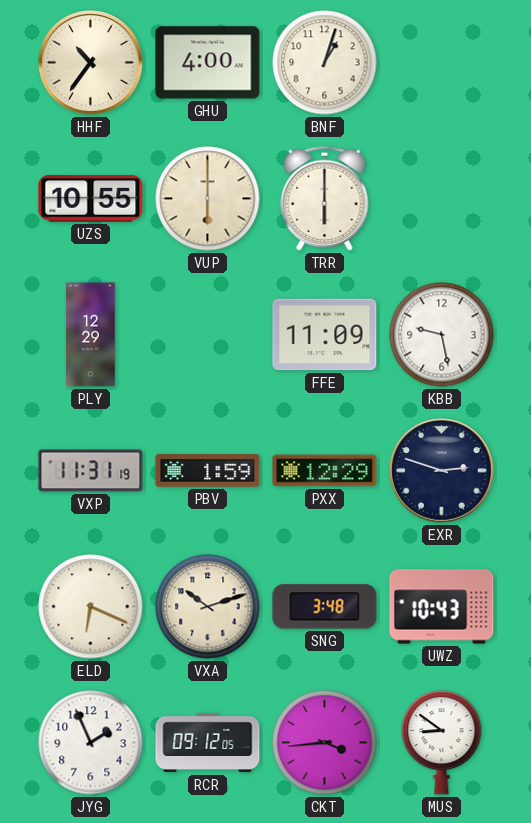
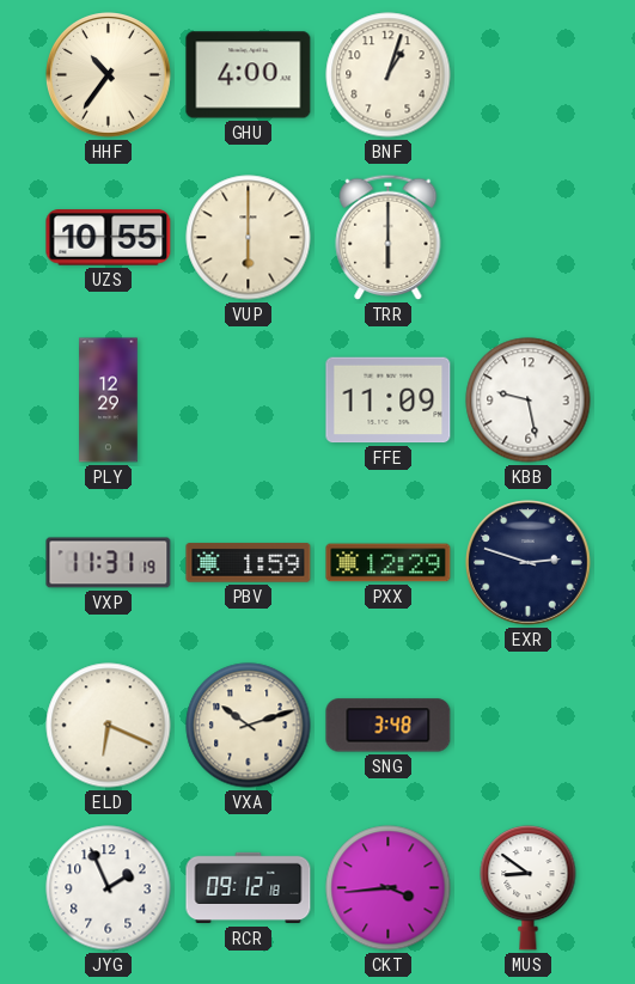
UWZ: 10:43 -> none (442, 607)
RCR: 09:12:05 -> 09:12:18 (249, 888)
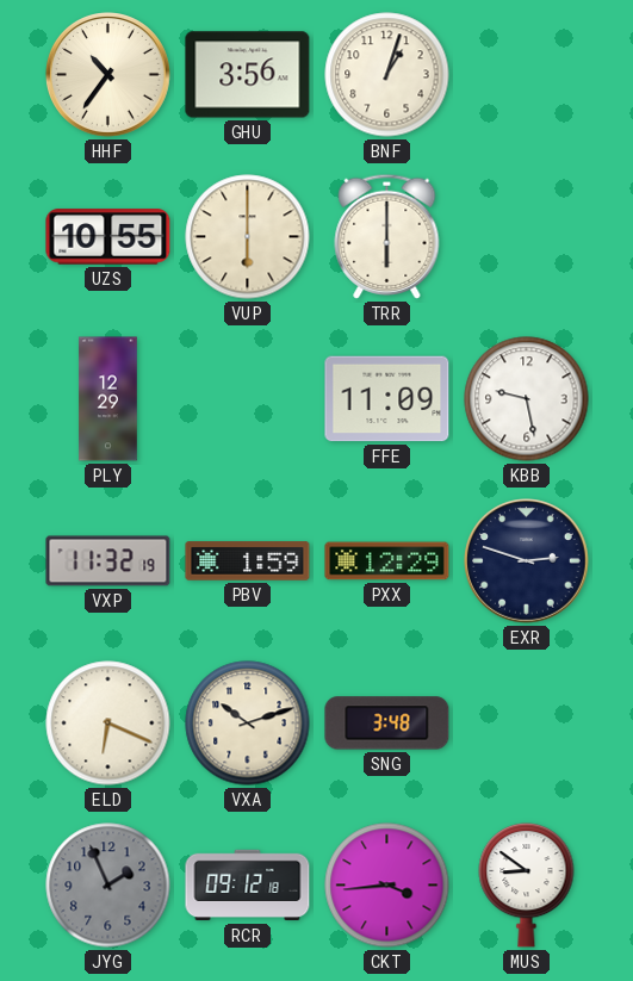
GHU: 4:00 -> 3:56 (248, 75)
VXP: 11:31 -> 11:32 (108, 561)
JYG dial: white -> grey (108, 886)
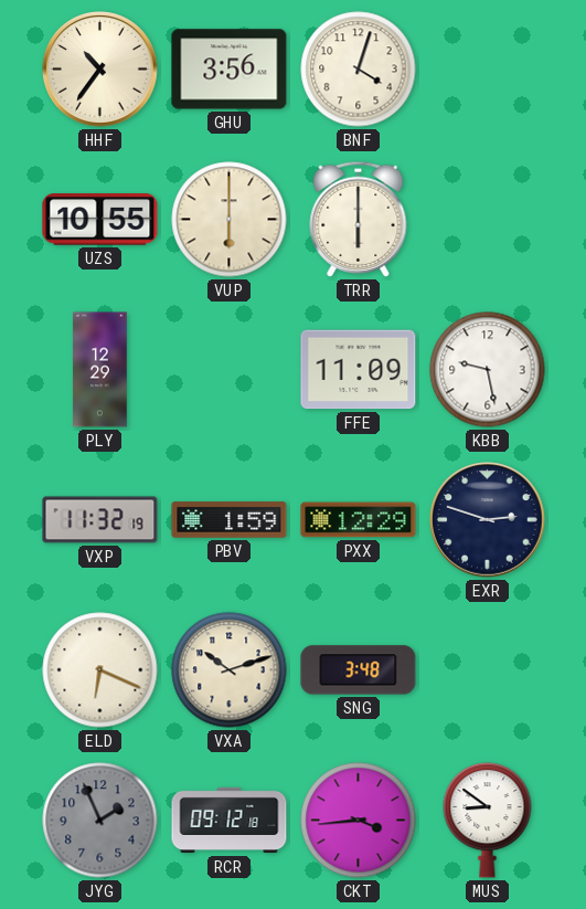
BNF: 1:03 -> 4:03 (359, 70)
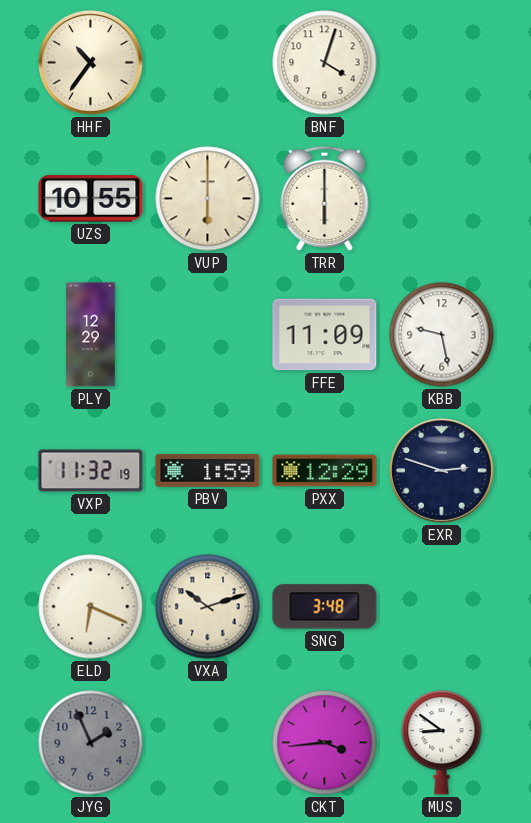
GHU: 3:56 -> none (230, 70)
RCR: 09:12 -> none (230, 821)
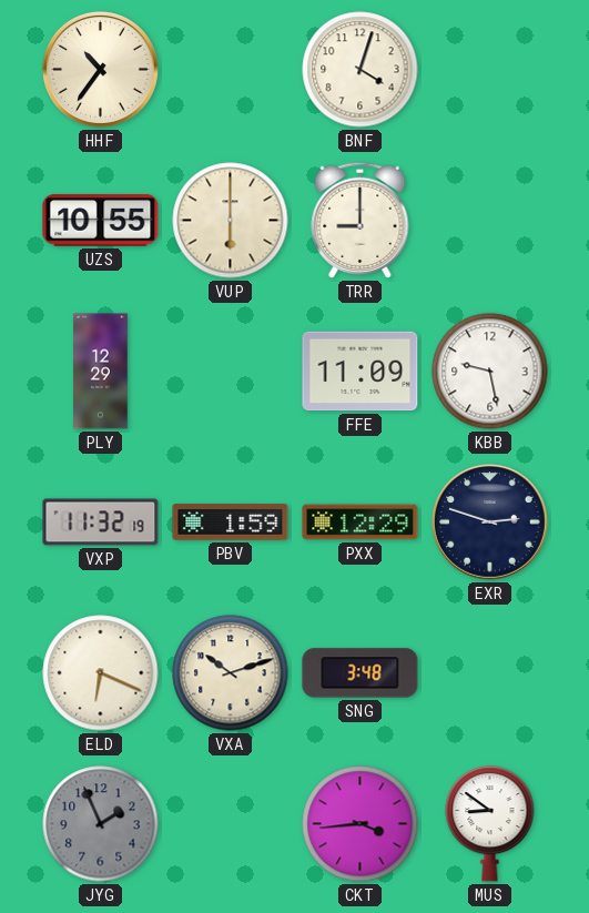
TRR: 6:00 -> 9:00 (360, 220)
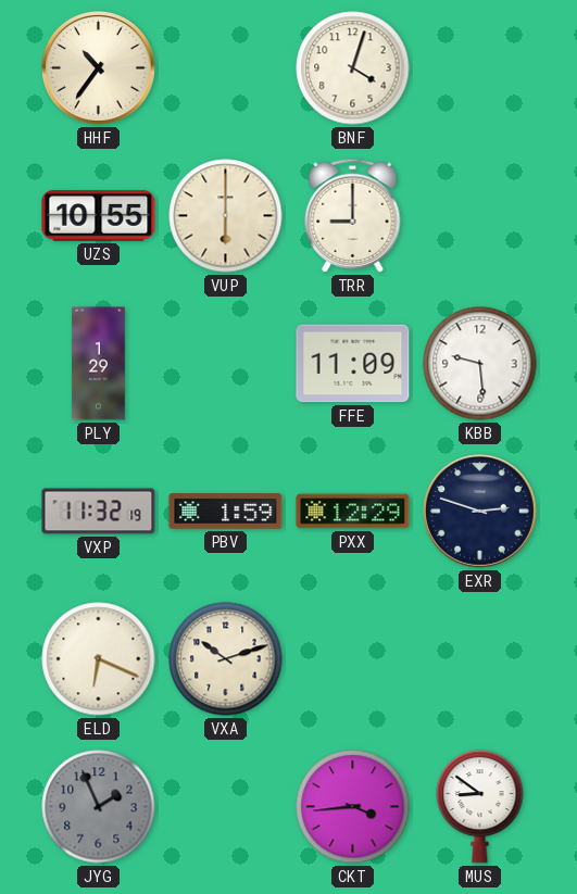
PLY: 12:29 -> 1:29 (99, 364)
KBB: 9:28 -> 9:29 (480, 364)
SNG: 3:48 -> none (360, 673)
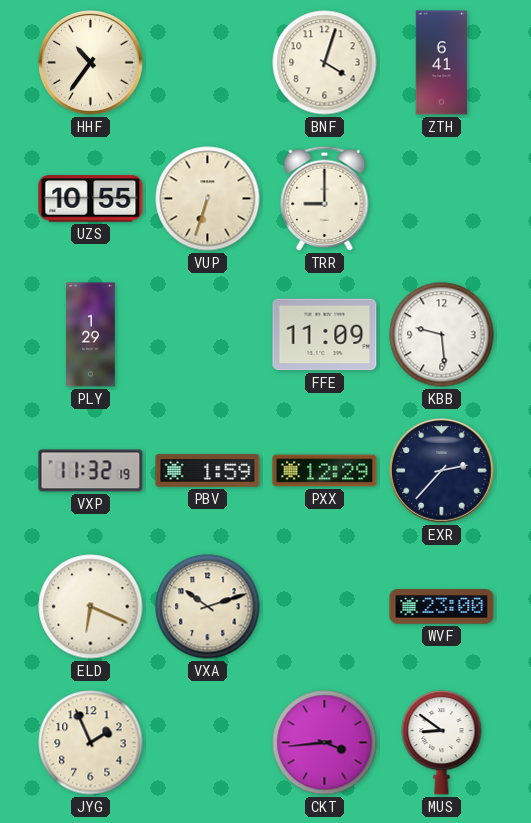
ZTH: none -> 6:41 (442, 63)
VUP: 6:00 -> 6:33 (208, 199)
EXR: 2:48 -> 2:37 (442, 471)
WVF: none -> 23:00 (442, 607)
JYG dial: grey -> cream (91, 743)
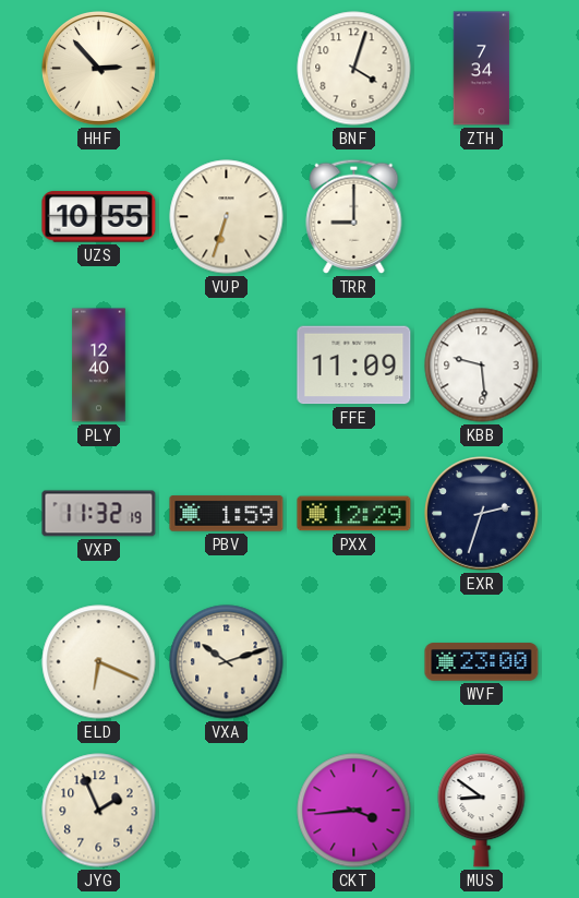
HHF: 10:36 -> 2:53 (99, 69)
ZTH: 6:41 -> 7:34 (482, 69)
PLY: 1:29 -> 12:40 (99, 366)
EXR: 2:37 -> 2:33 (482, 514)
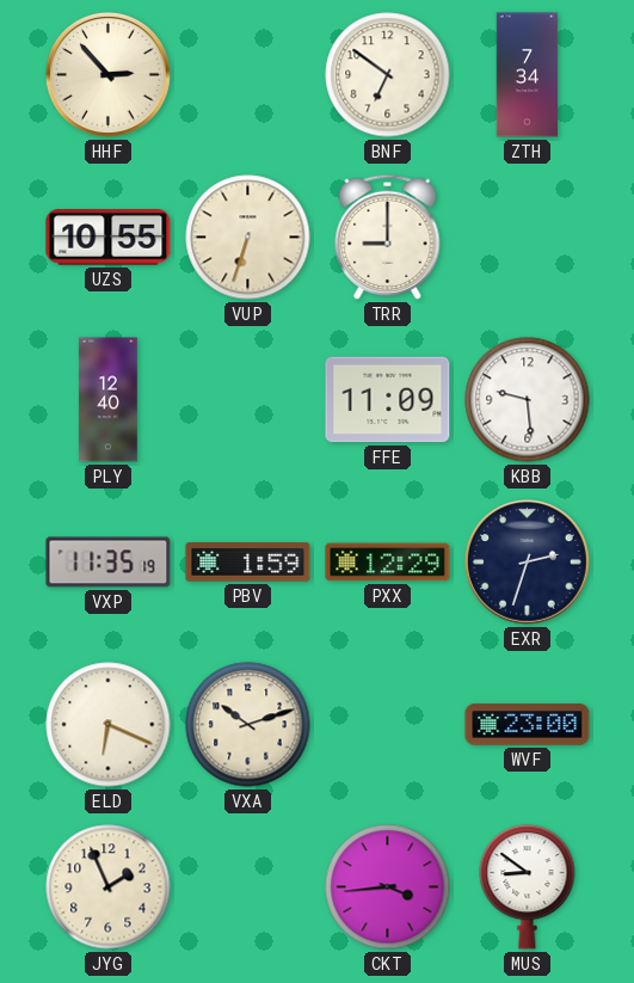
BNF: 4:03 -> 6:51 (388, 75)
VXP: 11:32 -> 11:35 (109, 563)
